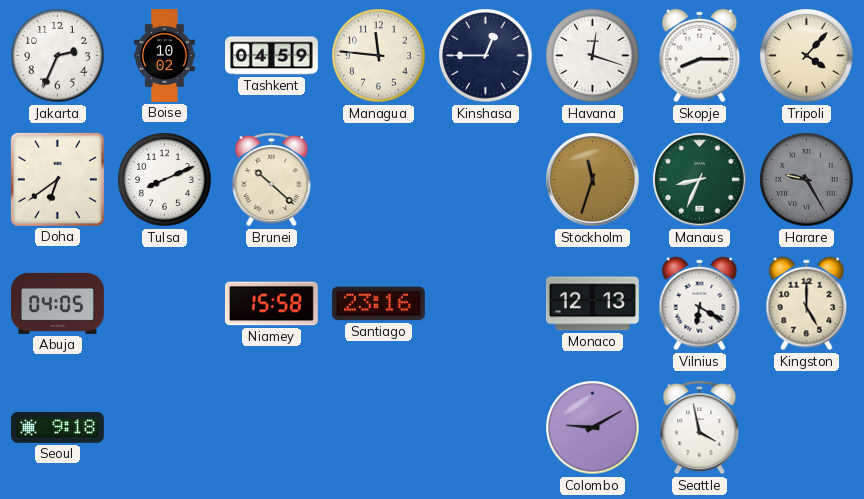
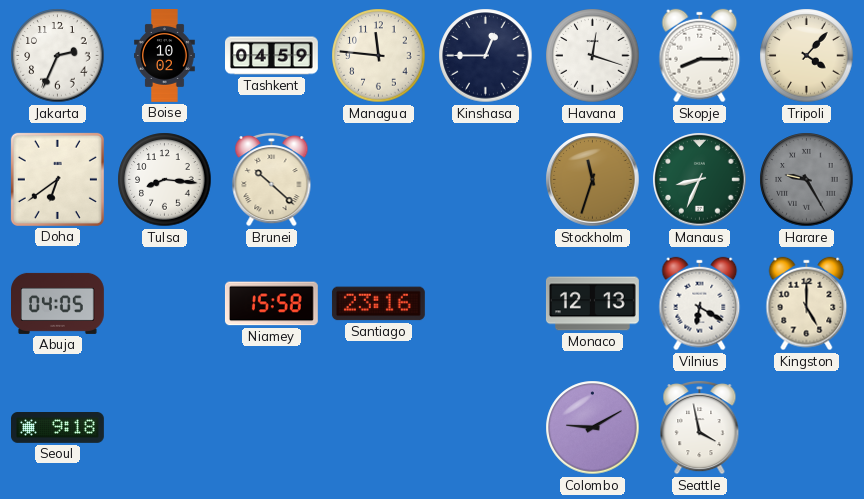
Tulsa: 8:11 -> 8:16 (165, 180)
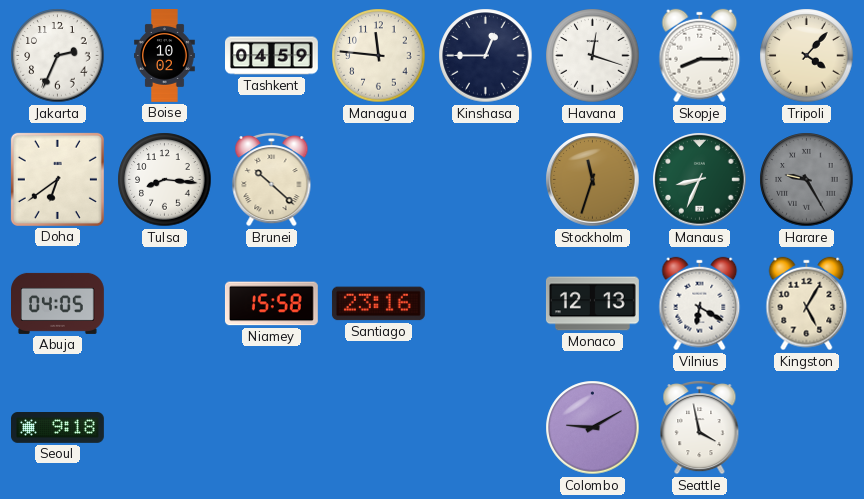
Kingston: 5:00 -> 5:05 (807, 304)
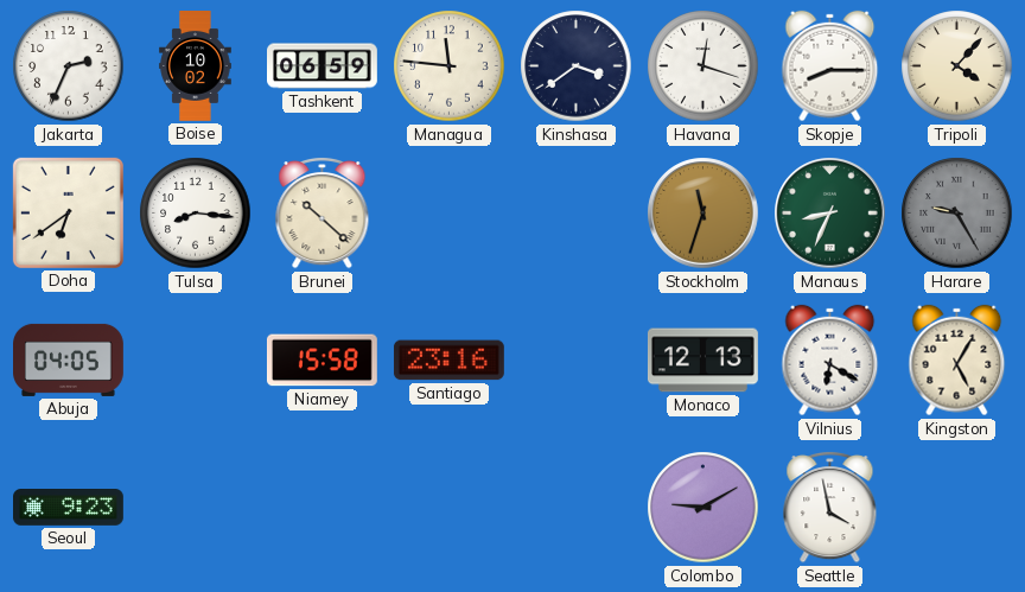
Tashkent: 04:59 -> 06:59 (323, 66)
Kinshasa: 12:45 -> 3:39 (577, 66)
Seoul: 9:18 -> 9:23 (69, 508)
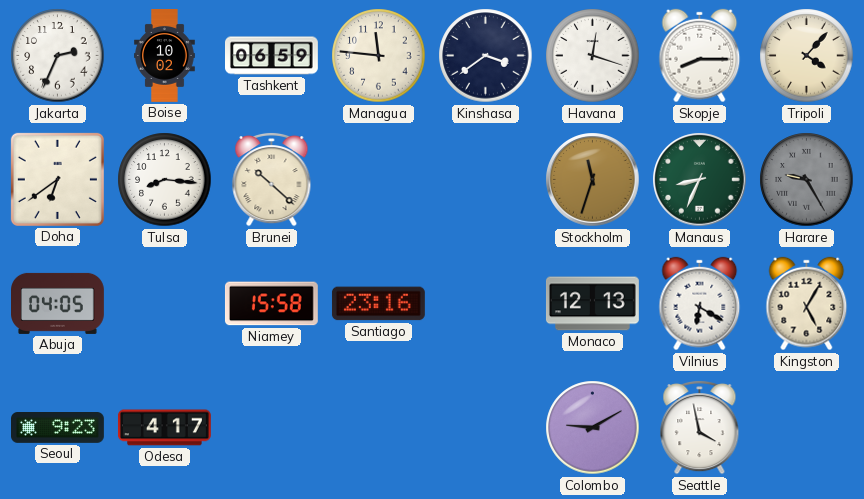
Odesa: none -> 4:17 (164, 428)
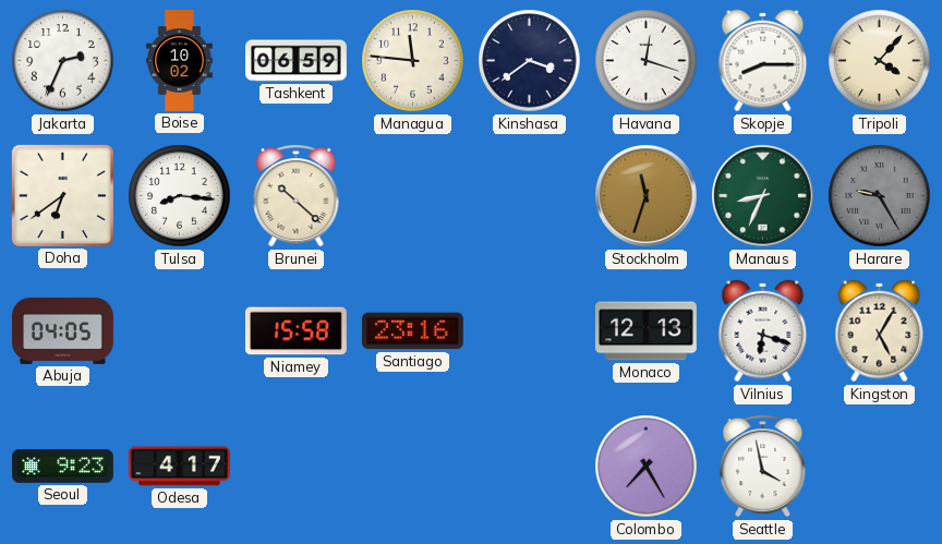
Vilnius: 6:20 -> 6:18 (763, 331)
Colombo: 9:10 -> 7:25 (647, 467)
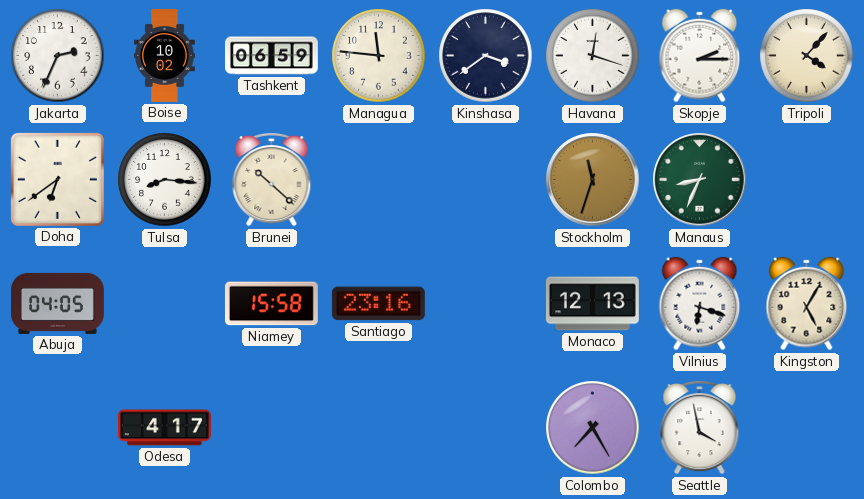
Skopje: 8:15 -> 2:15 (700, 56)
Harare: 9:25 -> none (880, 196)
Seoul: 9:23 -> none (63, 467)
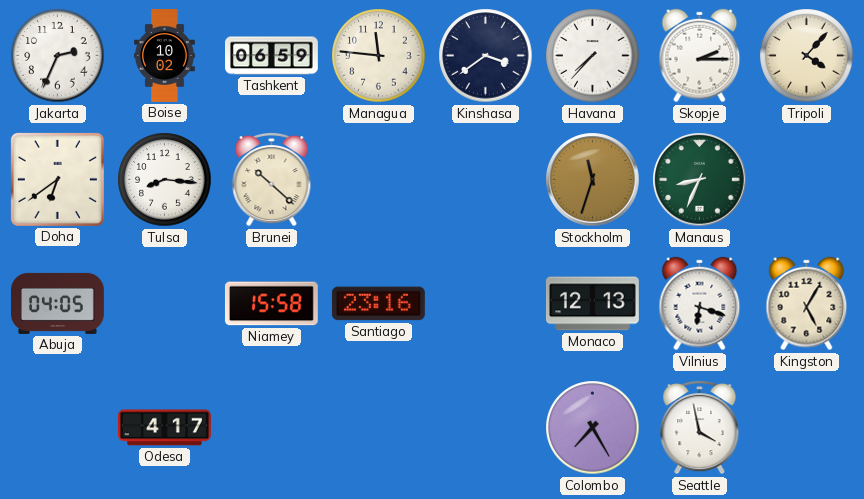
Havana: 12:18 -> 7:37 (593, 56)
